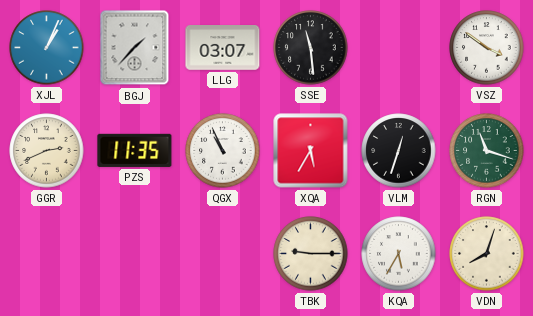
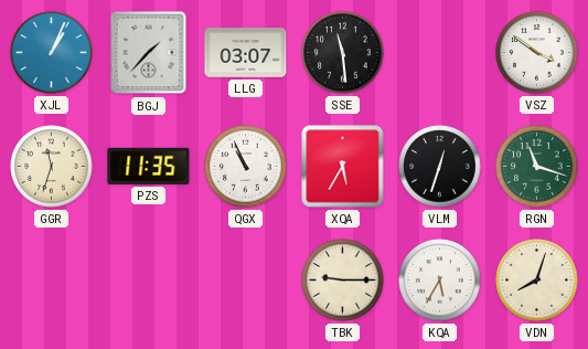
GGR: 2:41 -> 11:33 (52, 167)
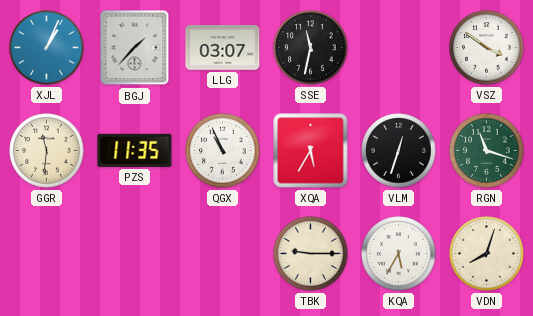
SSE: 11:29 -> 11:32 (311, 48)
GGR: 11:33 -> 11:31 (47, 151)
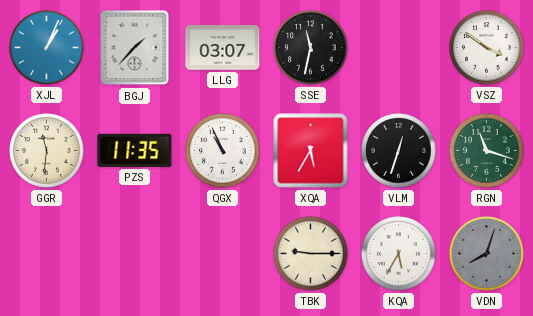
VDN dial: cream -> grey (487, 254)
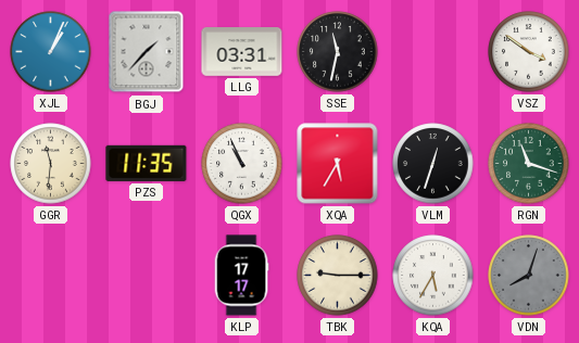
LLG: 03:07 -> 03:31 (242, 52)
KLP: none -> 17:17 (241, 276)
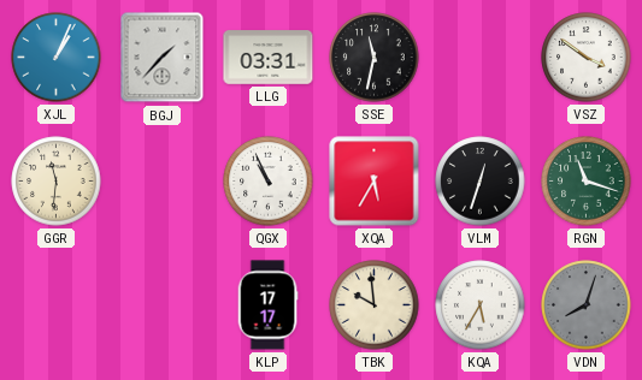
PZS: 11:35 -> none (147, 163)
TBK: 9:15 -> 9:59 (375, 305)
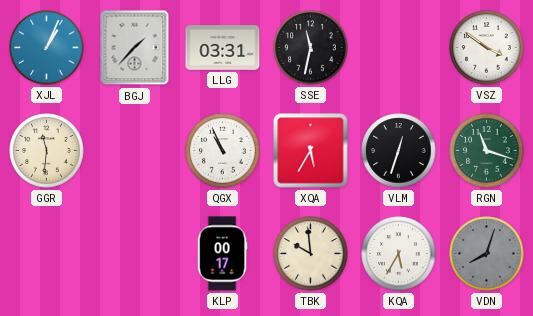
KLP: 17:17 -> 00:17 (222, 254)
